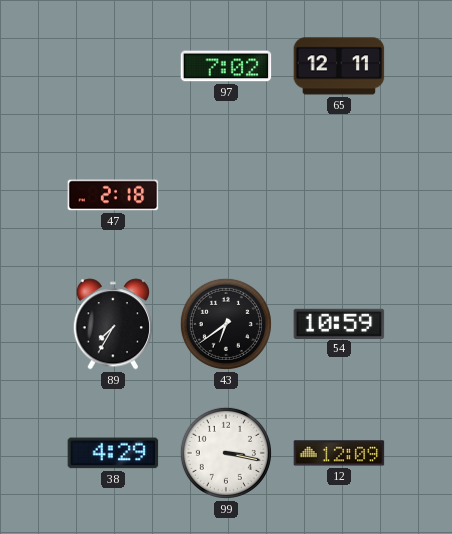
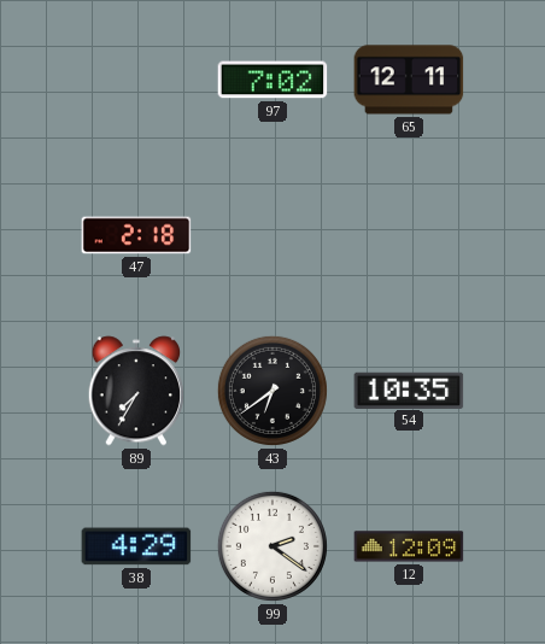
54: 10:59 -> 10:35 (409, 390)
99: 3:17 -> 2:21 (272, 546)
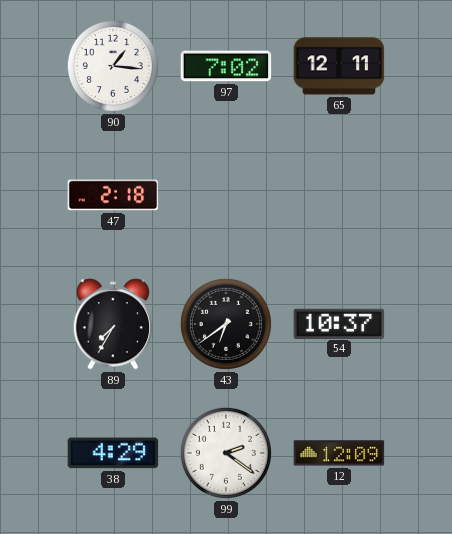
90: none -> 1:16 (113, 66)
54: 10:35 -> 10:37 (339, 323)
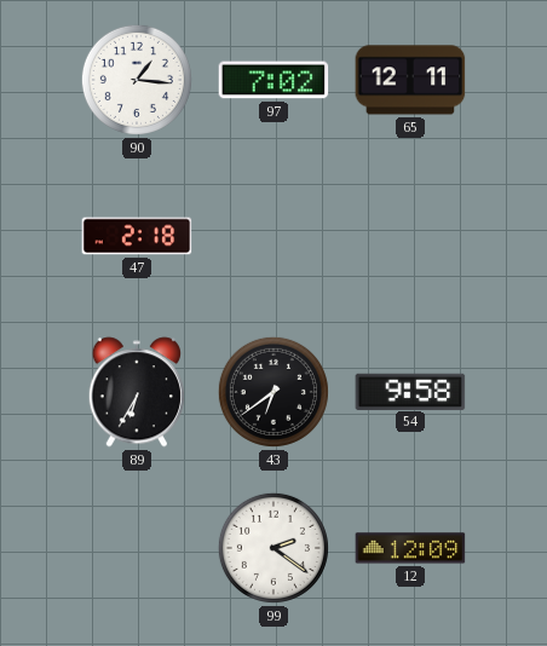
89: 7:35 -> 6:35 (137, 392)
54: 10:37 -> 9:58 (410, 391)
38: 4:29 -> none (113, 453)
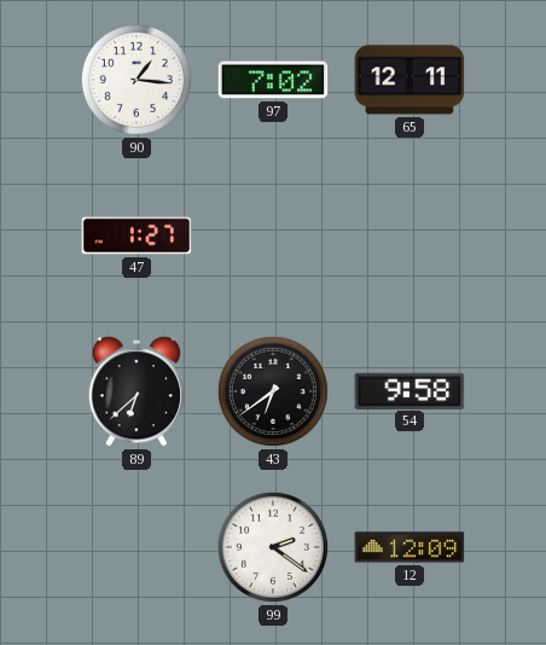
47: 2:18 -> 1:27 (136, 236)
89: 6:35 -> 6:38 (136, 391)
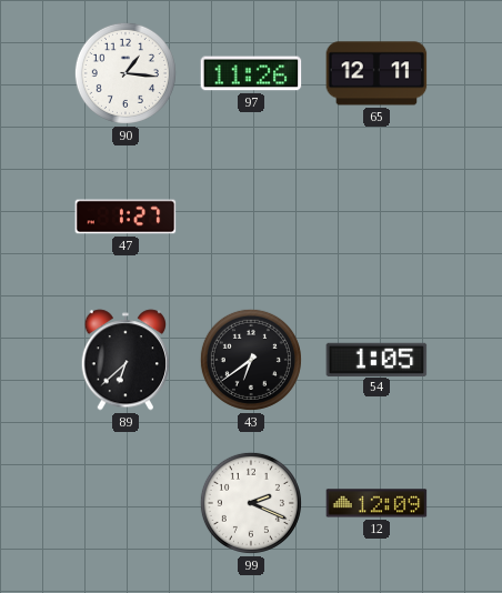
97: 7:02 -> 11:26 (251, 73)
54: 9:58 -> 1:05 (376, 359)
99: 2:21 -> 2:19 (251, 503)
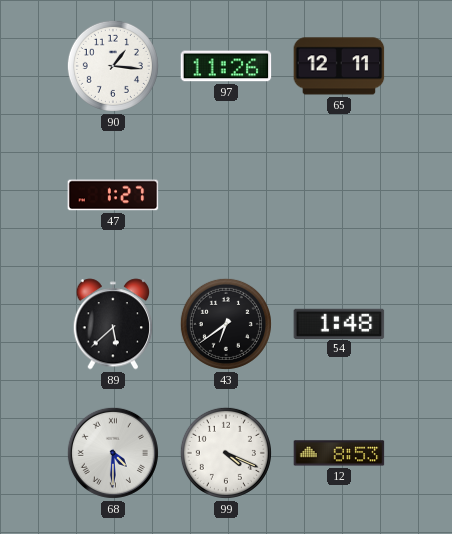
89: 6:38 -> 5:38 (113, 324)
54: 1:05 -> 1:48 (339, 323)
68: none -> 4:30 (113, 453)
99: 2:19 -> 4:19 (226, 453)
12: 12:09 -> 8:53 (339, 453)
